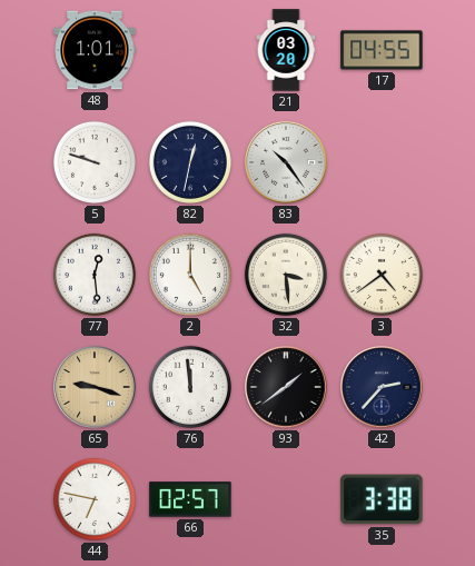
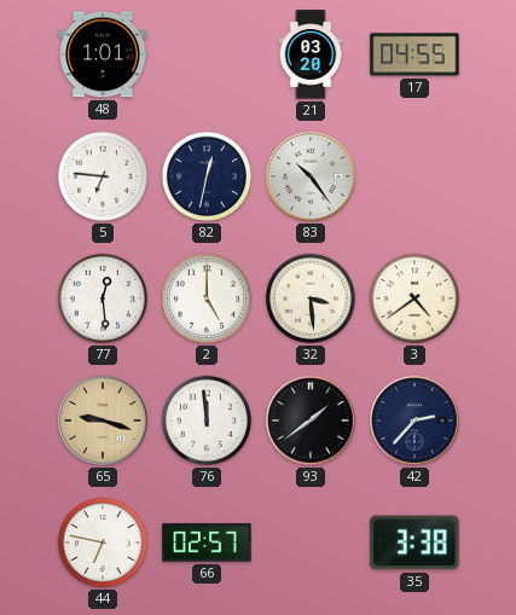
5: 9:48 -> 6:46 (103, 176)
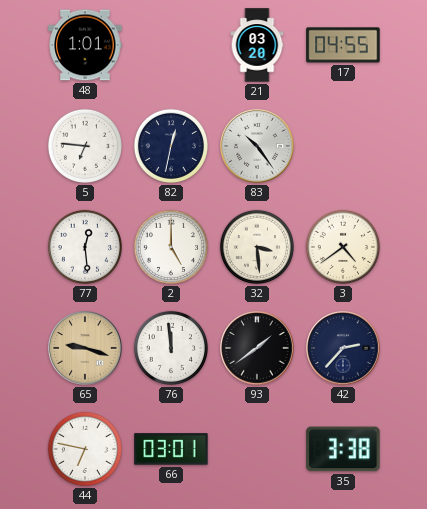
66: 02:57 -> 03:01 (171, 449)
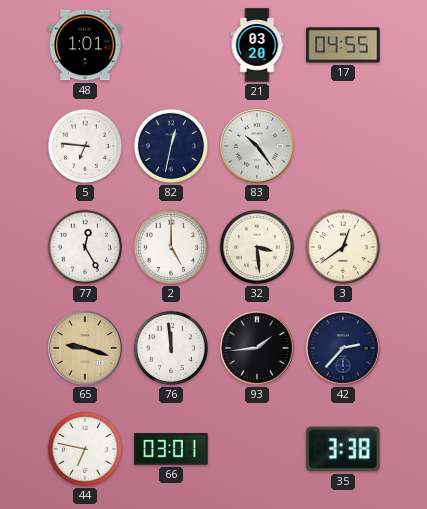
77: 12:29 -> 12:25 (85, 247)
3: 4:39 -> 12:39 (343, 247)
93: 1:39 -> 1:44 (257, 348)
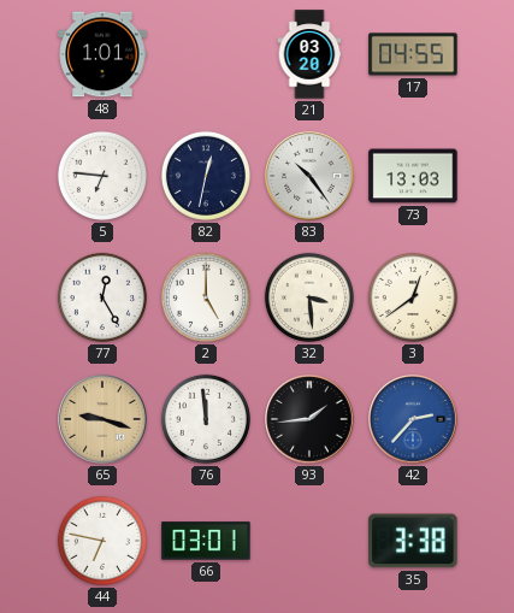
73: none -> 13:03 (413, 176)
42 dial: navy -> blue (413, 419)
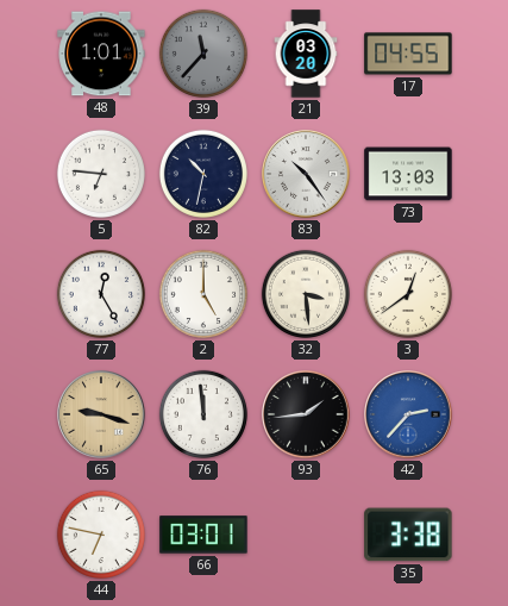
39: none -> 11:37 (203, 54)
82: 12:32 -> 10:32 (203, 174)
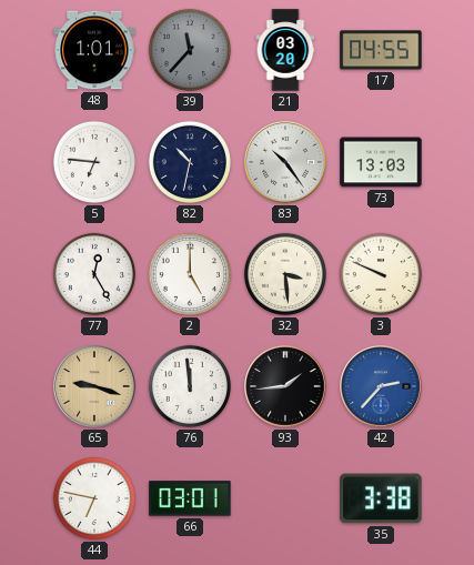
3: 12:39 -> 9:49 (381, 274)
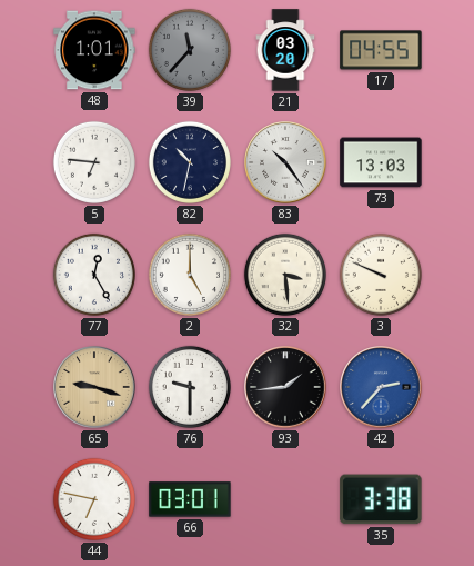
76: 11:59 -> 9:30 (190, 387)
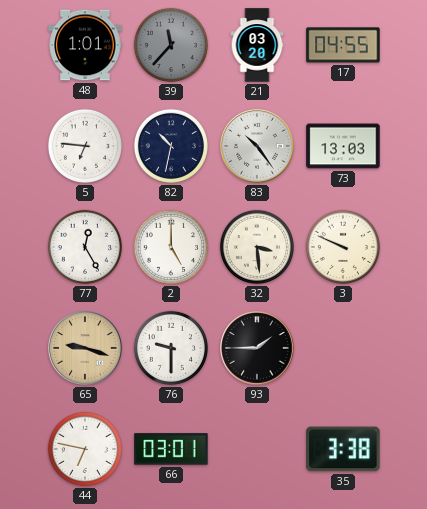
93: 1:44 -> 1:45 (257, 348)
42: 2:37 -> none (381, 387)
